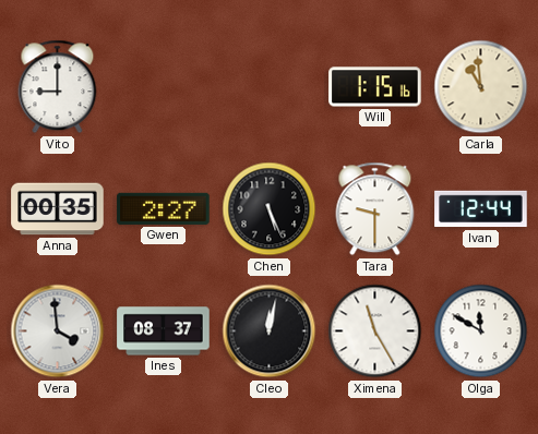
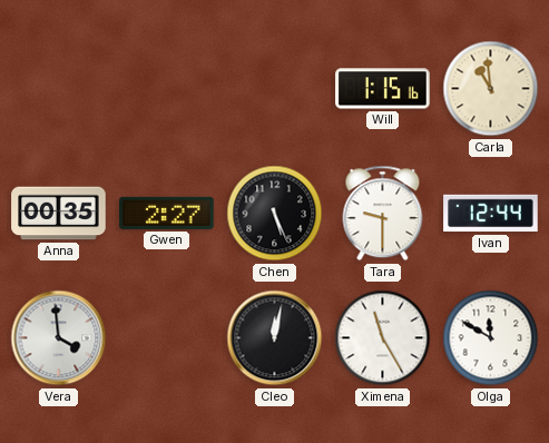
Vito: 9:00 -> none (58, 87)
Ines: 08:37 -> none (164, 331)
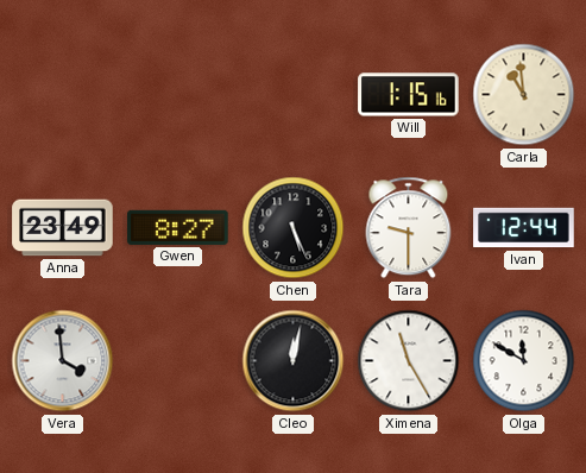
Anna: 00:35 -> 23:49 (63, 228)
Gwen: 2:27 -> 8:27 (178, 227)
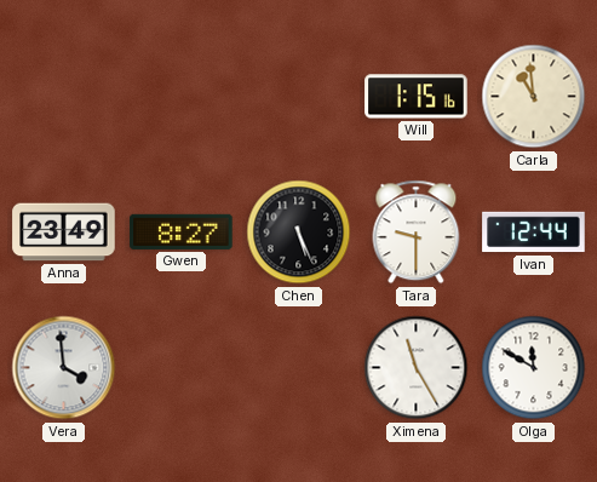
Cleo: 12:02 -> none (294, 361)
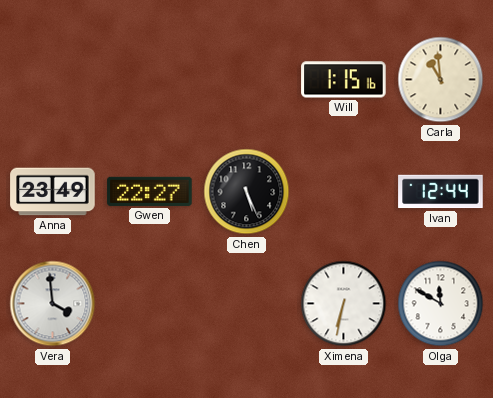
Gwen: 8:27 -> 22:27 (150, 191)
Tara: 9:30 -> none (417, 233)
Ximena: 11:25 -> 6:32 (344, 304)
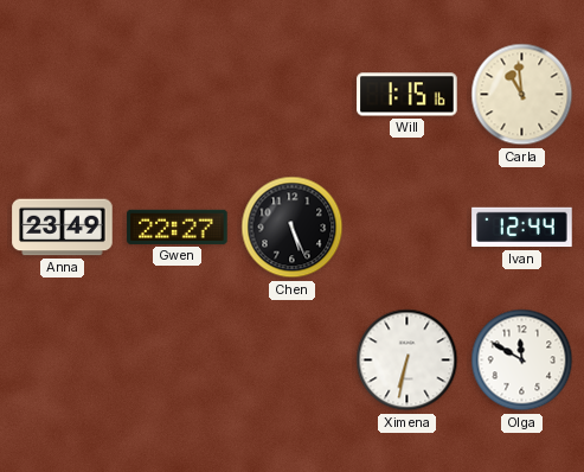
Vera: 3:59 -> none (53, 304)
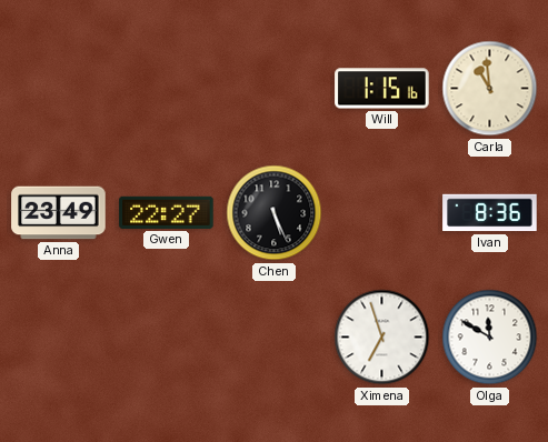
Ivan: 12:44 -> 8:36 (490, 213)
Ximena: 6:32 -> 6:57 (382, 338)
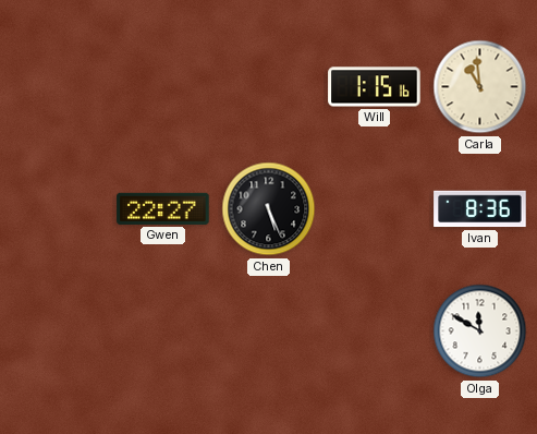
Anna: 23:49 -> none (59, 213)
Ximena: 6:57 -> none (382, 338)
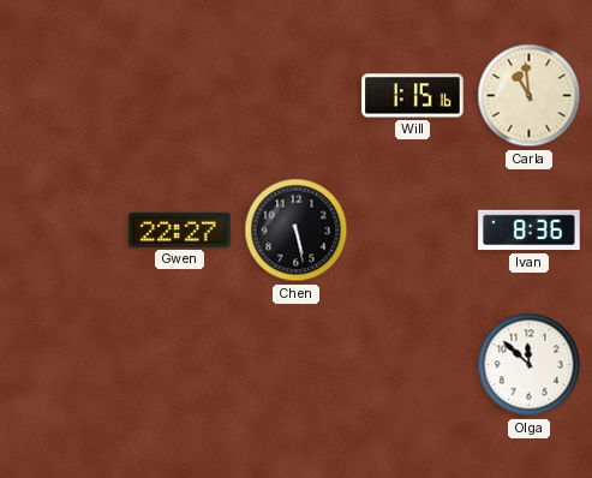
Chen: 5:26 -> 5:28 (297, 231)
Olga: 11:50 -> 11:52 (530, 365)
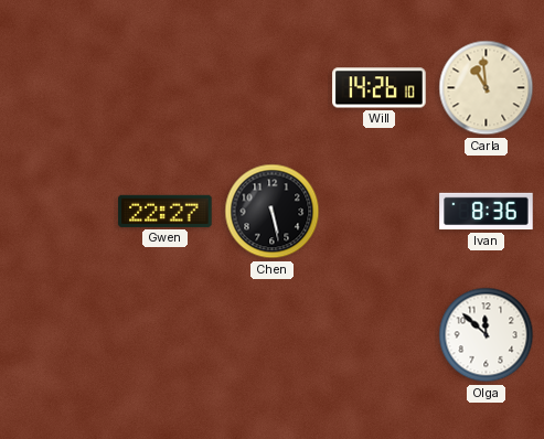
Will: 1:15 -> 14:26 (380, 88)
